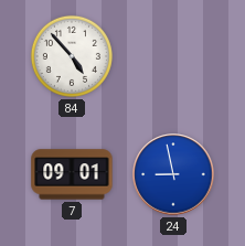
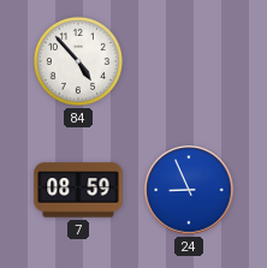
7: 09:01 -> 08:59 (78, 190)
24: 8:58 -> 8:56 (189, 190)
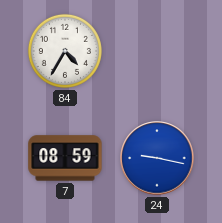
84: 4:53 -> 4:35 (65, 51)
24: 8:56 -> 9:17 (157, 158)
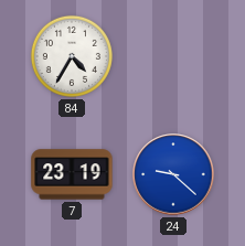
7: 08:59 -> 23:19 (72, 174)
24: 9:17 -> 9:22 (173, 174)
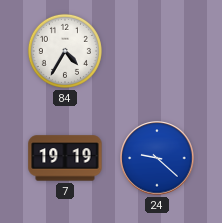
7: 23:19 -> 19:19 (65, 158)
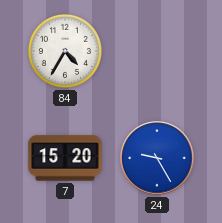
7: 19:19 -> 15:20 (65, 158)
24: 9:22 -> 9:25 (157, 158)
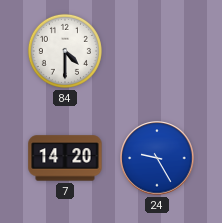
84: 4:35 -> 4:30 (65, 51)
7: 15:20 -> 14:20 (65, 158)
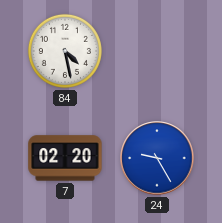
84: 4:30 -> 4:28 (65, 51)
7: 14:20 -> 02:20 (65, 158)
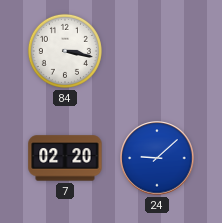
84: 4:28 -> 3:17 (65, 51)
24: 9:25 -> 9:08 (157, 158)
